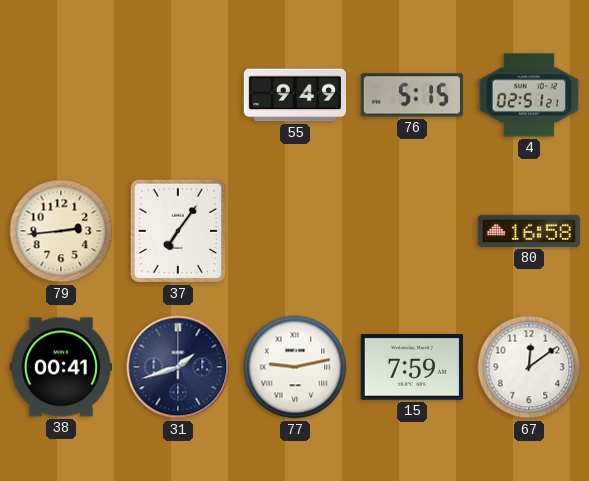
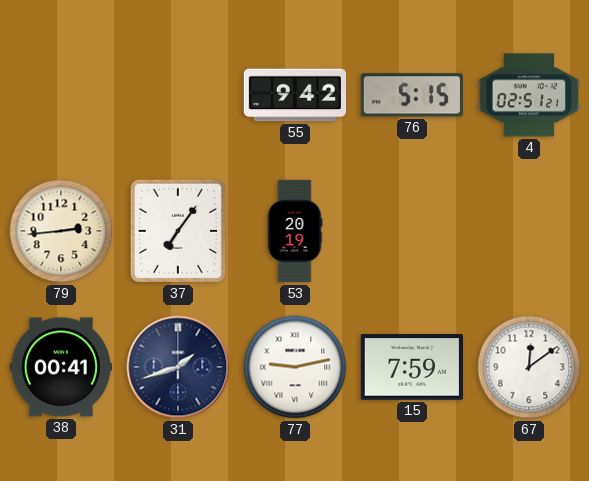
55: 9:49 -> 9:42 (294, 95)
53: none -> 20:19 (295, 231)
80: 16:58 -> none (528, 231)
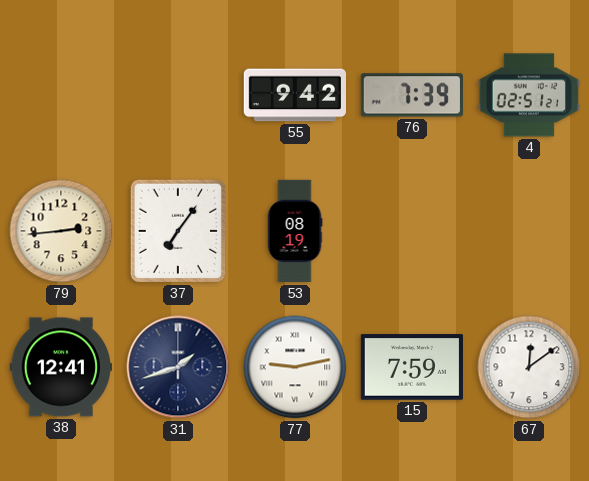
76: 5:15 -> 7:39 (412, 95)
53: 20:19 -> 08:19 (295, 231)
38: 00:41 -> 12:41 (60, 367)
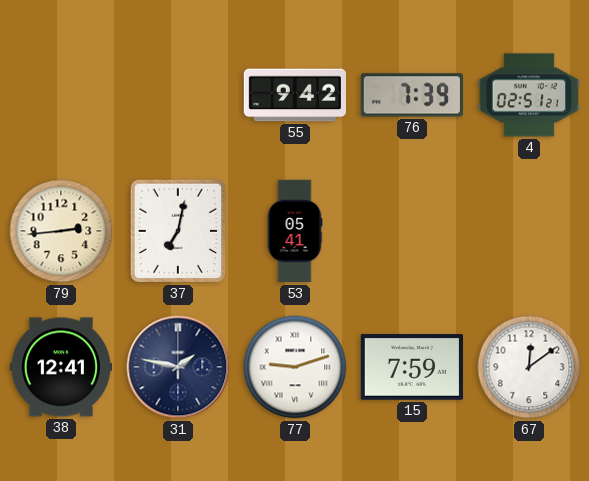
37: 7:06 -> 7:02 (178, 231)
53: 08:19 -> 05:41 (295, 231)
31: 1:42 -> 1:47 (178, 367)
77: 9:13 -> 9:12 (295, 367)
